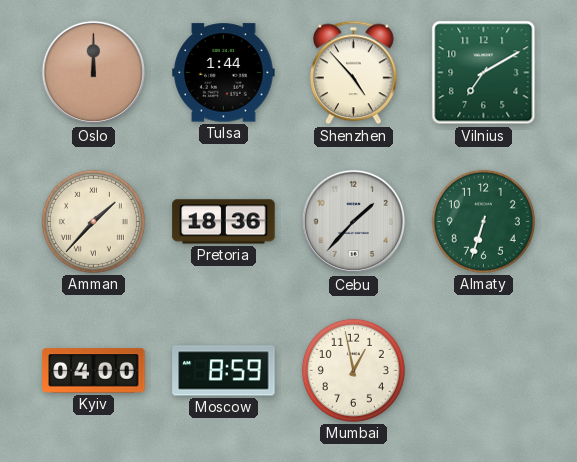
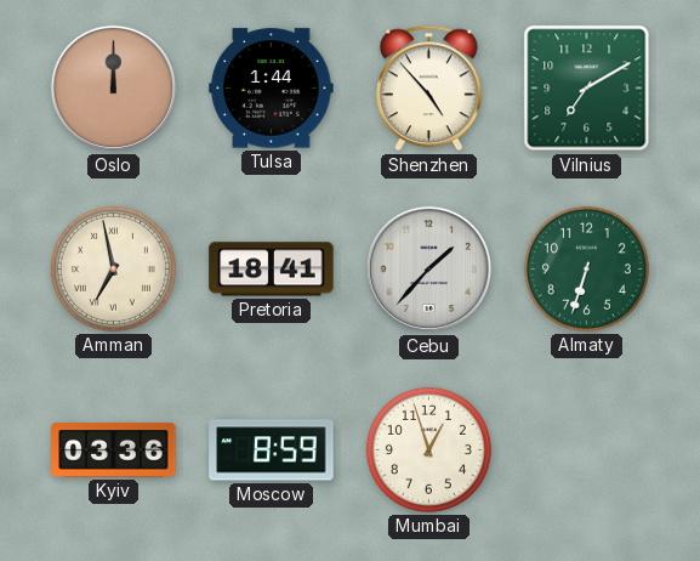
Amman: 1:37 -> 6:58 (113, 268)
Pretoria: 18:36 -> 18:41 (272, 270)
Kyiv: 04:00 -> 03:36 (114, 450)
Mumbai: 12:58 -> 12:57 (428, 449)
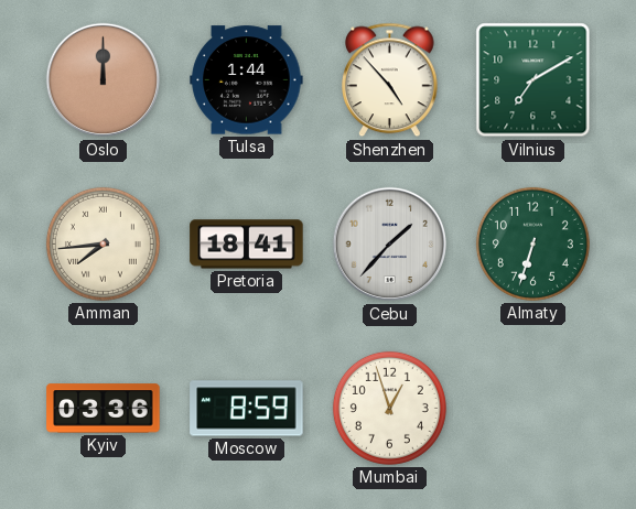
Amman: 6:58 -> 7:44 (103, 243)
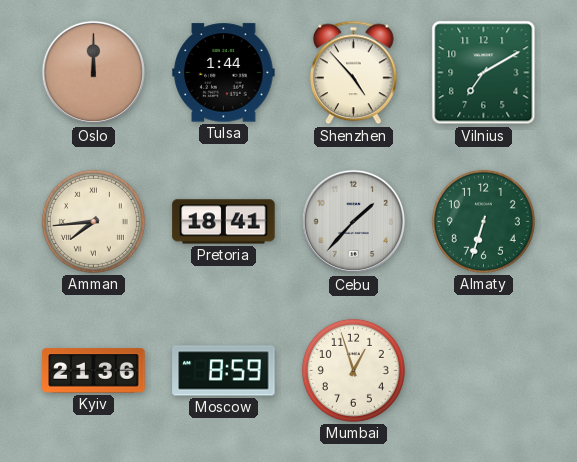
Kyiv: 03:36 -> 21:36 (94, 371)
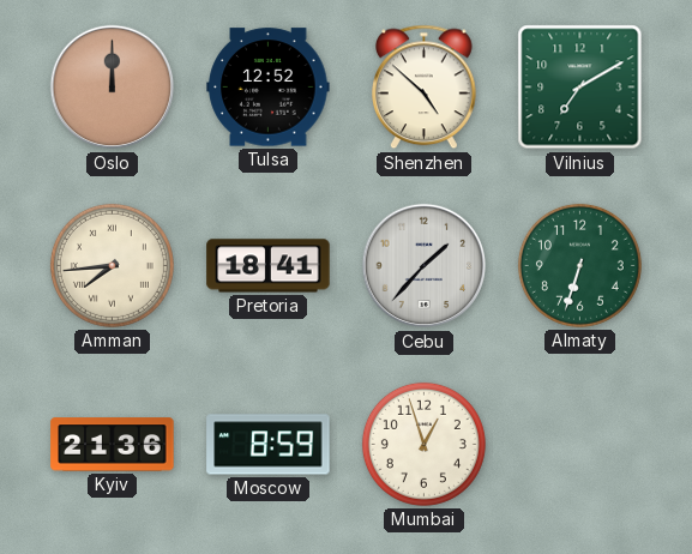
Tulsa: 1:44 -> 12:52 (269, 88)
Shenzhen: 4:53 -> 4:52 (425, 88)
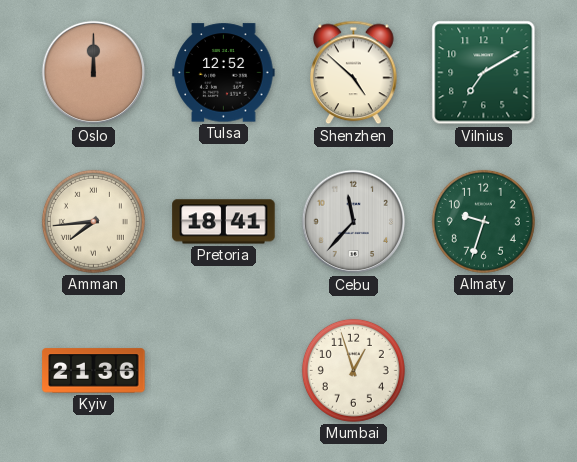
Cebu: 1:37 -> 11:37 (354, 222)
Almaty: 6:33 -> 9:33 (483, 221)
Moscow: 8:59 -> none (269, 445)
